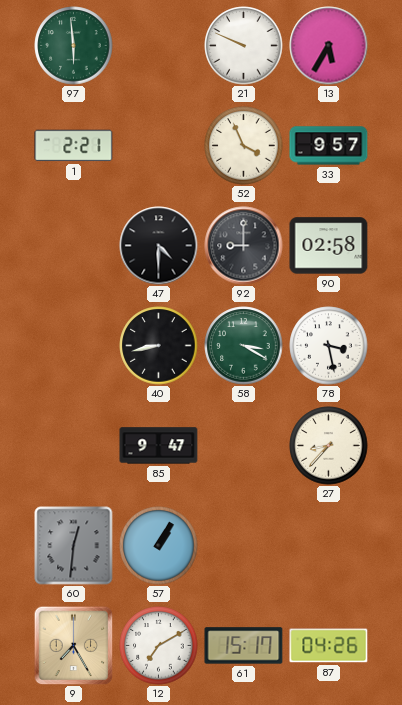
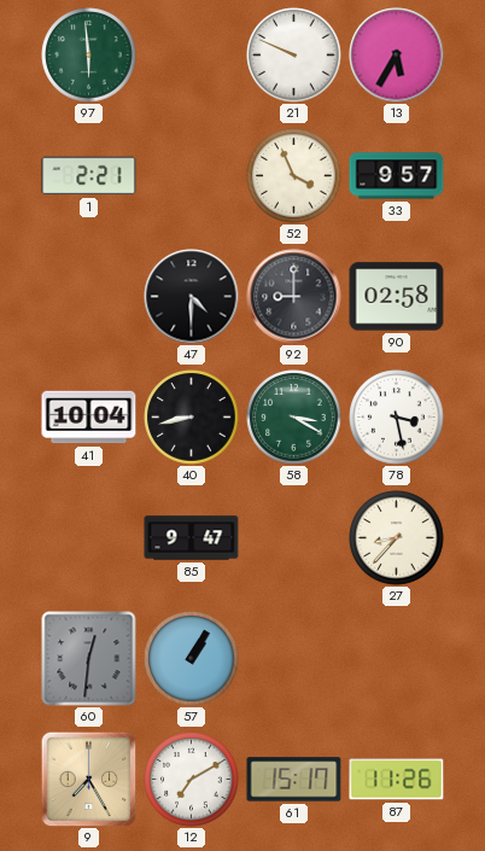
41: none -> 10:04 (89, 418)
87: 04:26 -> 11:26 (397, 780)
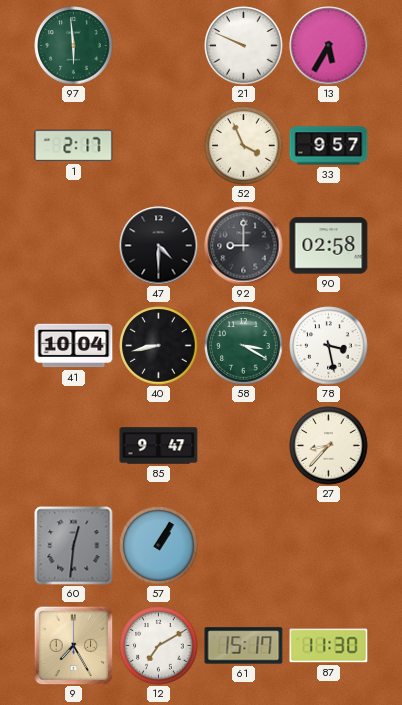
1: 2:21 -> 2:17 (74, 146)
87: 11:26 -> 11:30 (329, 646)
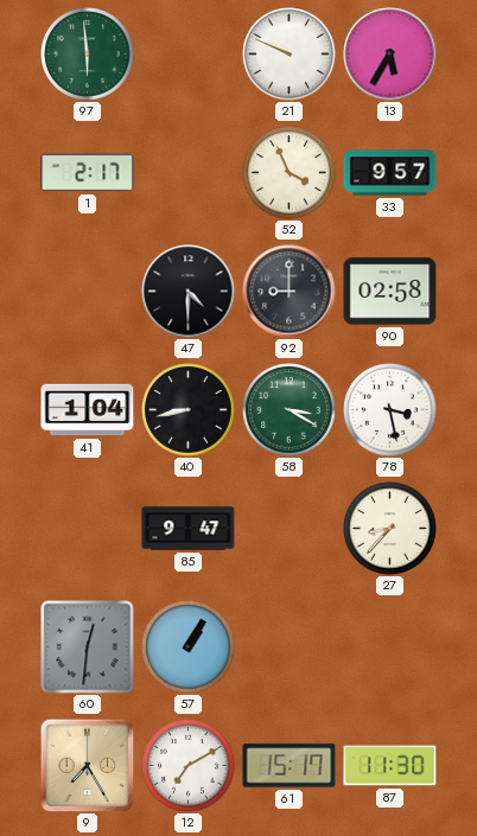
41: 10:04 -> 1:04 (88, 410)
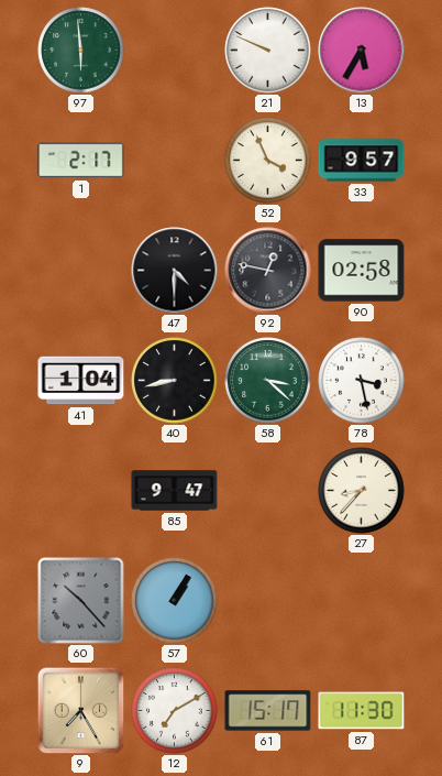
92: 9:00 -> 12:47 (268, 271)
58: 3:20 -> 3:22 (268, 381)
60: 12:31 -> 10:23 (81, 601)
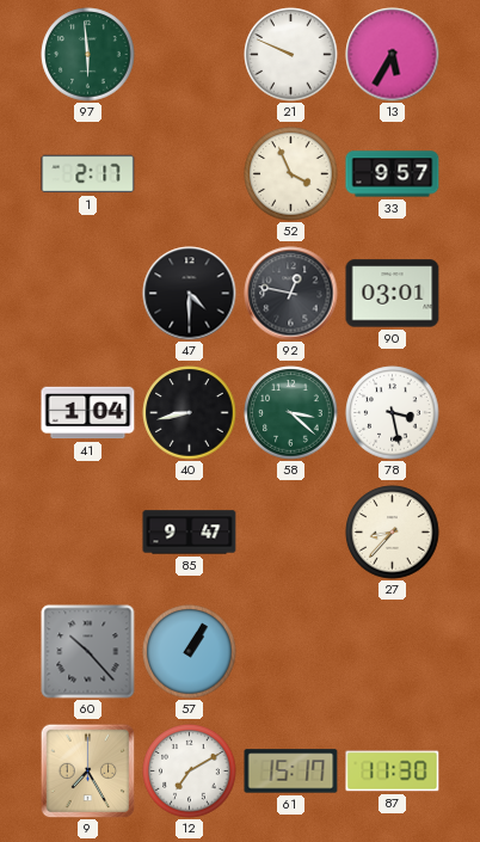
90: 02:58 -> 03:01 (393, 294)
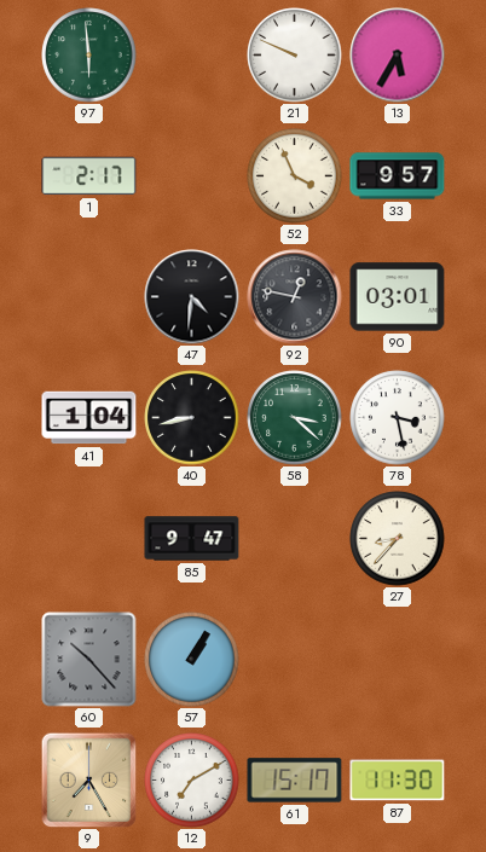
47: 4:30 -> 4:31 (192, 297)
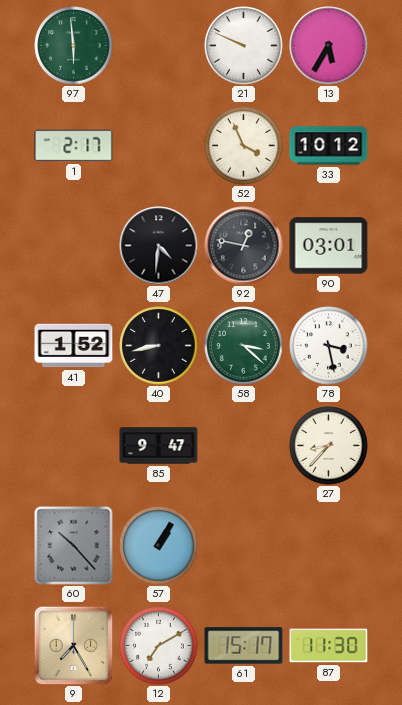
33: 9:57 -> 10:12 (329, 146)
41: 1:04 -> 1:52 (74, 346)
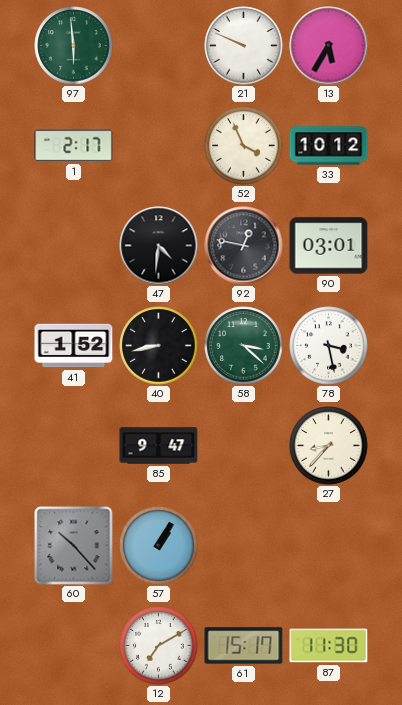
9: 7:25 -> none (73, 645)
